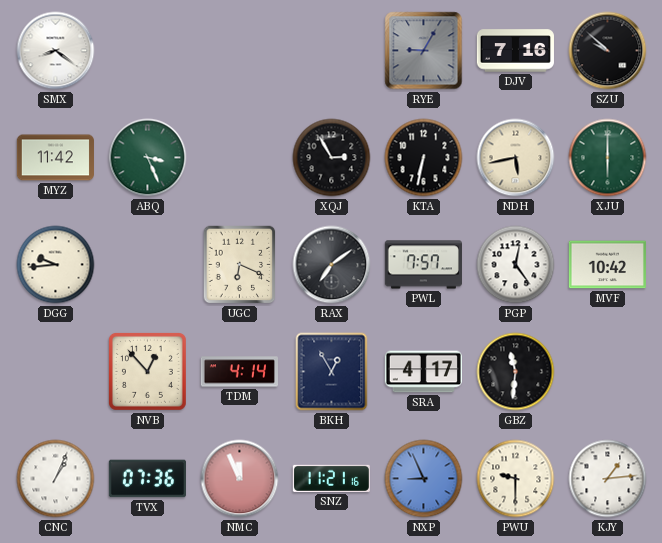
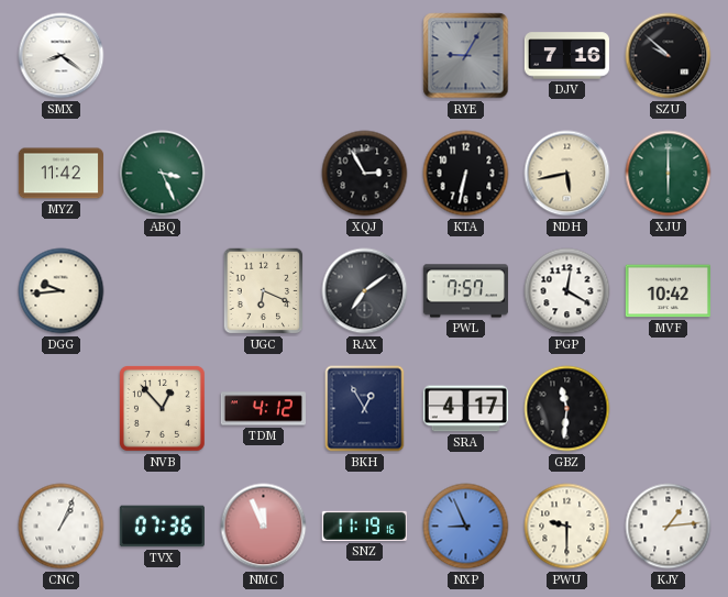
PGP: 12:24 -> 12:20 (567, 291)
TDM: 4:14 -> 4:12 (263, 409)
SNZ: 11:21 -> 11:19 (364, 526)
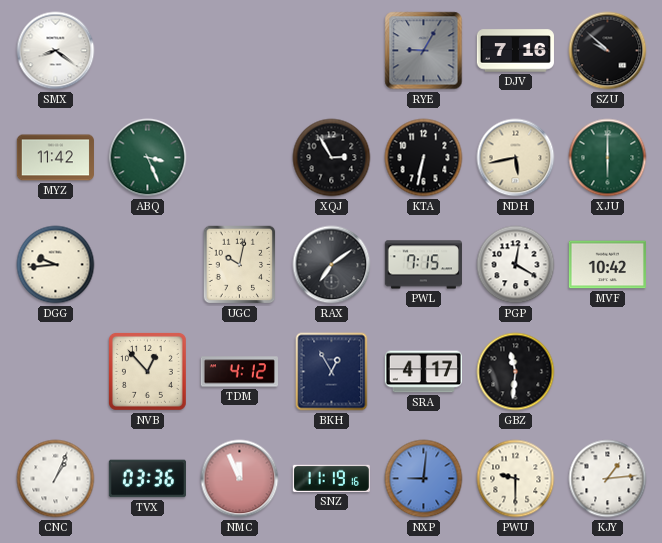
UGC: 6:19 -> 10:02 (240, 265)
PWL: 7:57 -> 7:15 (423, 265)
TVX: 07:36 -> 03:36 (147, 479)
NXP: 8:56 -> 9:01 (424, 479)
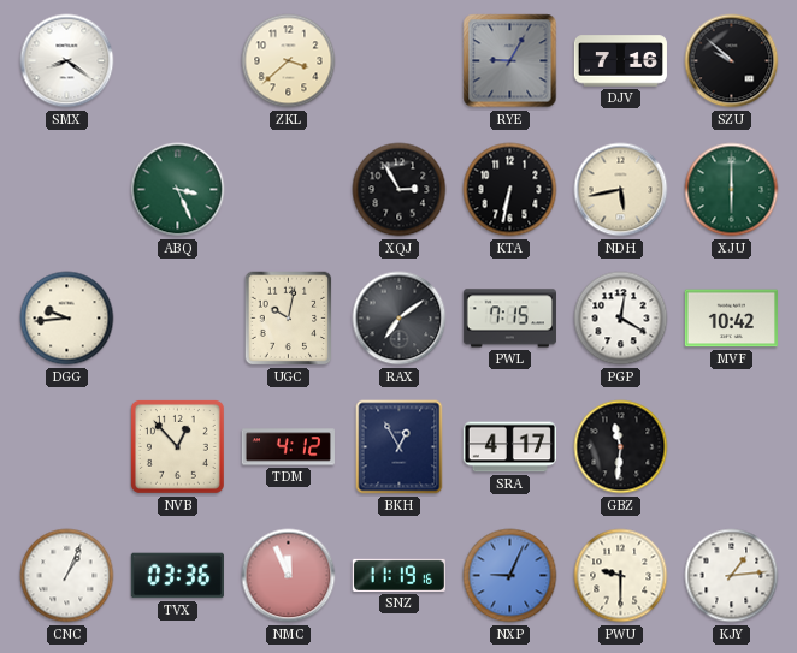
ZKL: none -> 3:38 (289, 61)
MYZ: 11:42 -> none (55, 158)
NXP: 9:01 -> 9:04 (510, 576)
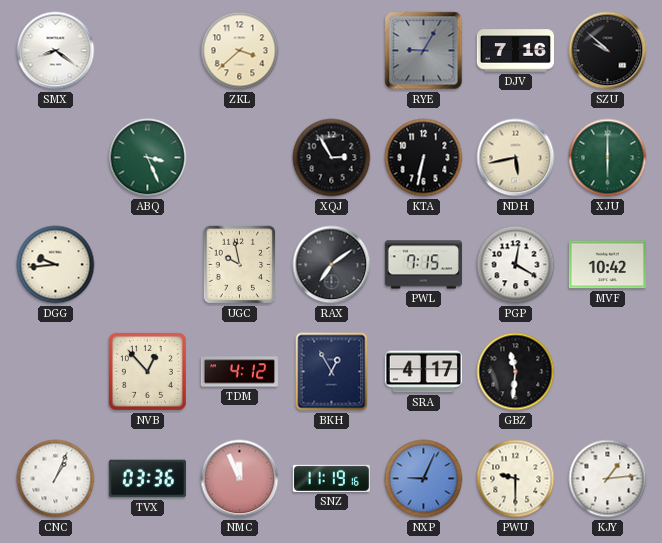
UGC: 10:02 -> 9:58 (240, 265)
